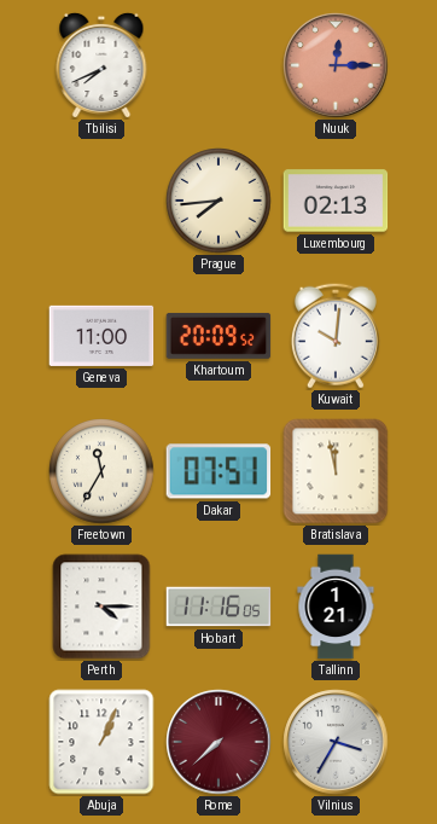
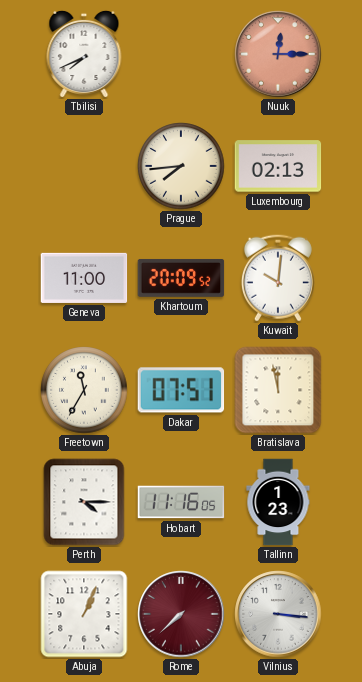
Tallinn: 1:21 -> 1:23 (278, 502)
Vilnius: 3:35 -> 3:16 (278, 614)
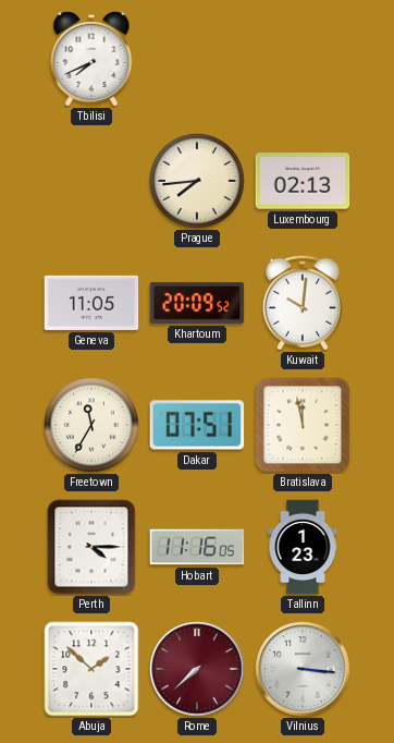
Nuuk: 12:15 -> none (278, 54)
Geneva: 11:00 -> 11:05 (91, 303)
Abuja: 1:04 -> 1:52 (91, 669)
